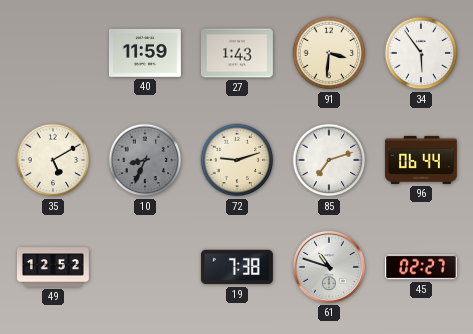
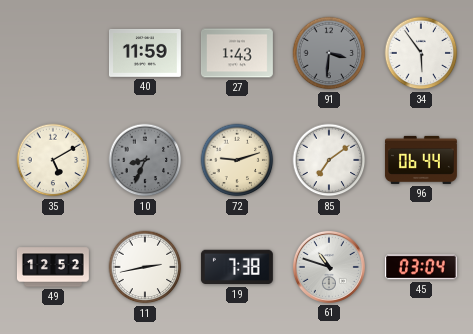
91 dial: cream -> grey (329, 53)
85: 7:12 -> 7:09 (329, 160)
11: none -> 2:43 (145, 267)
45: 02:27 -> 03:04 (421, 267)
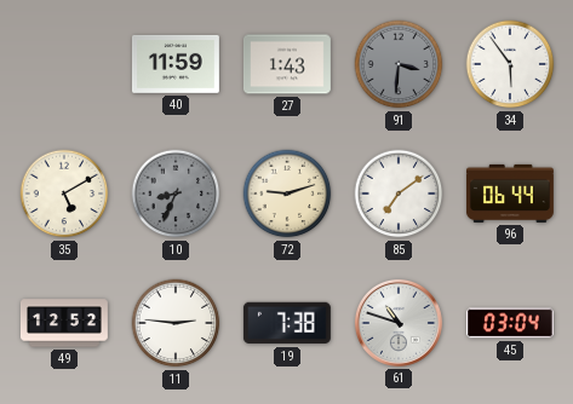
11: 2:43 -> 2:46 (176, 323)
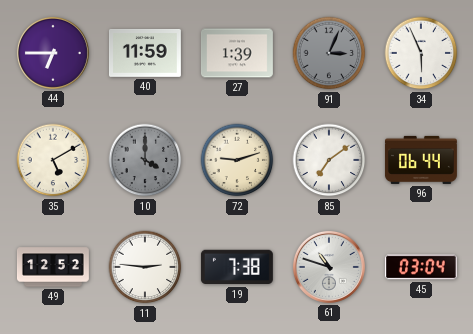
44: none -> 6:45 (53, 53)
27: 1:43 -> 1:39 (237, 53)
91: 3:31 -> 3:04 (329, 53)
34: 5:54 -> 5:56 (421, 53)
10: 8:34 -> 4:00 (145, 160)
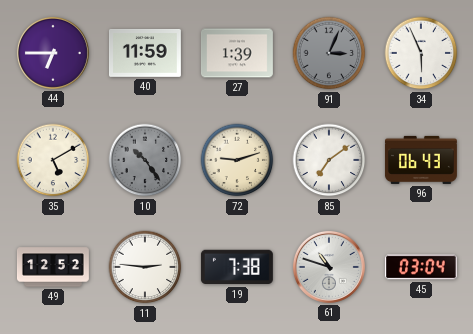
10: 4:00 -> 10:24 (145, 160)
96: 06:44 -> 06:43 (421, 160)
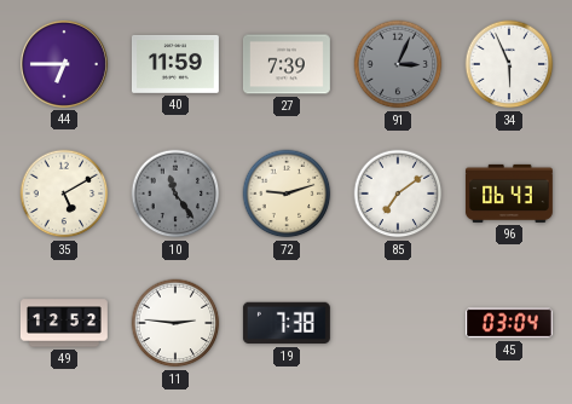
27: 1:39 -> 7:39 (287, 64)
10: 10:24 -> 11:24 (175, 194)
61: 10:48 -> none (329, 267)
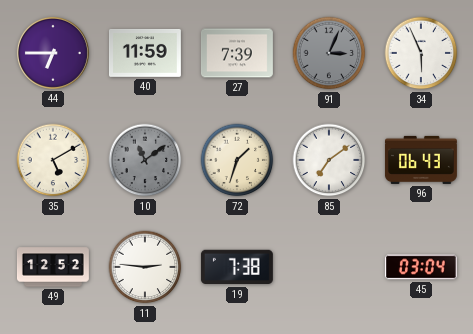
10: 11:24 -> 11:09 (145, 160)
72: 9:12 -> 1:33 (237, 160)
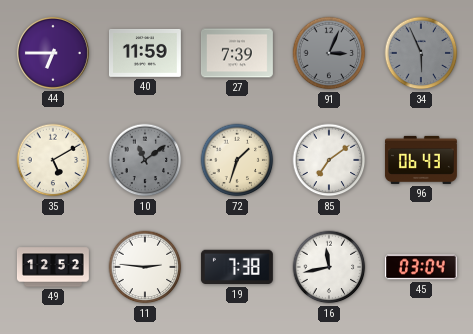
34 dial: white -> grey (421, 53)
16: none -> 11:43 (329, 267)
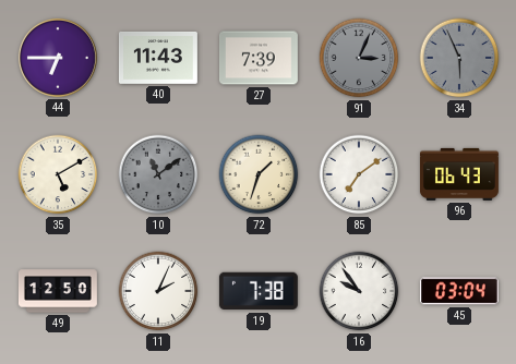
40: 11:59 -> 11:43 (158, 58)
49: 12:52 -> 12:50 (58, 291)
11: 2:46 -> 2:04 (158, 291)
16: 11:43 -> 9:54 (359, 291)
